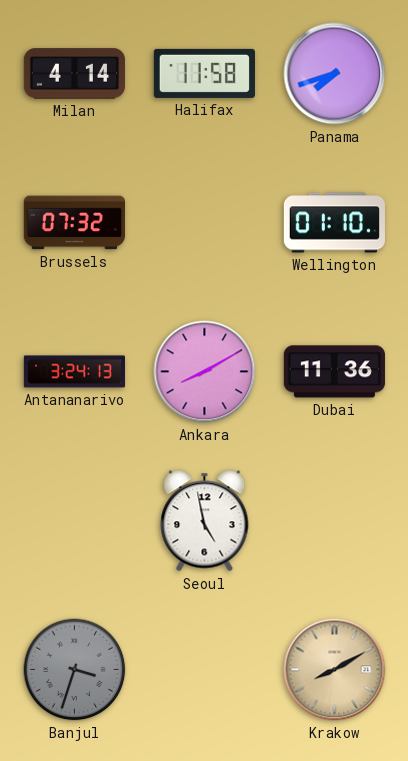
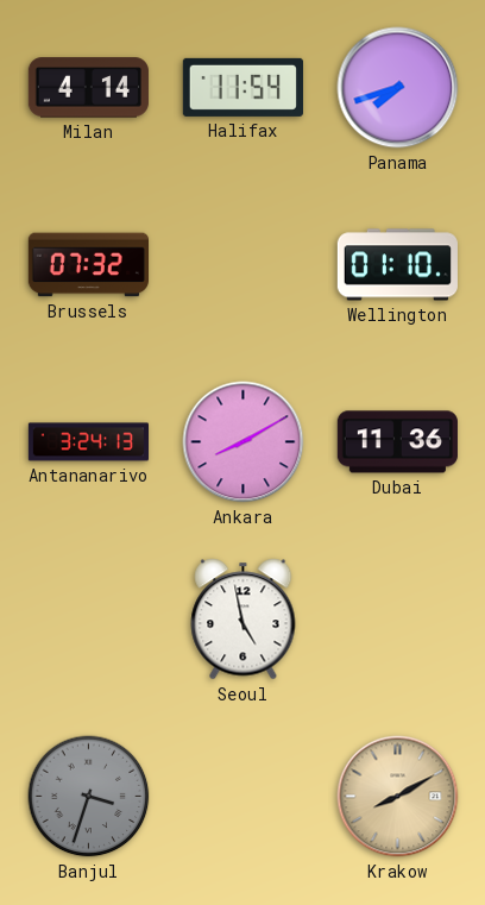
Halifax: 11:58 -> 11:54 (242, 87)
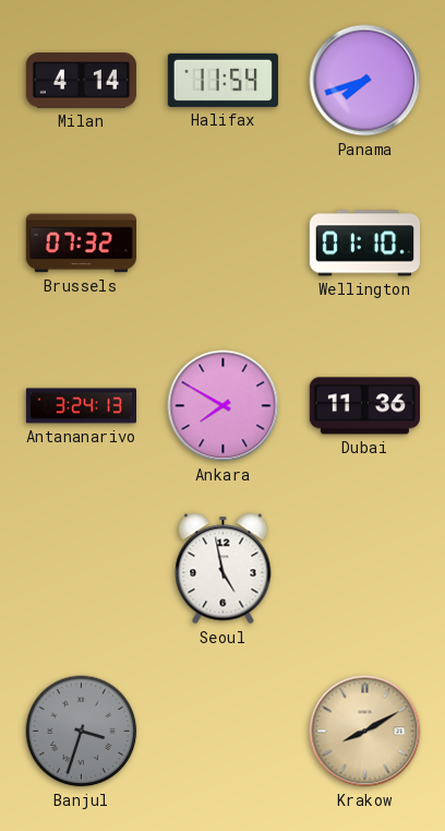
Ankara: 8:10 -> 7:50 (224, 406)
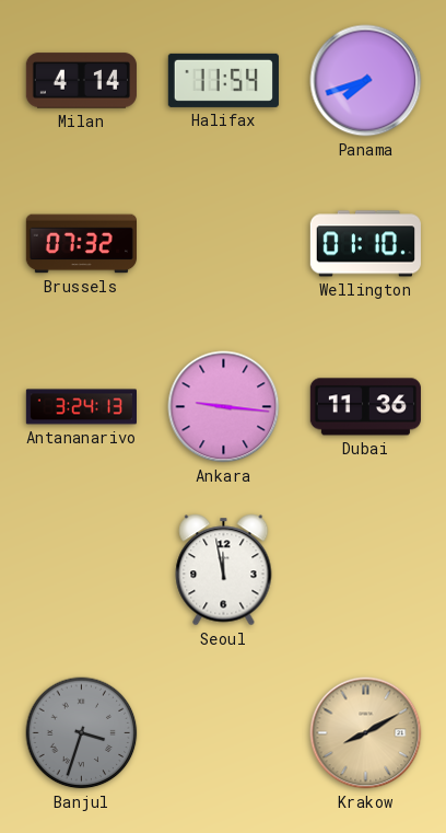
Ankara: 7:50 -> 9:16 (224, 407)
Seoul: 4:58 -> 11:58 (224, 570)
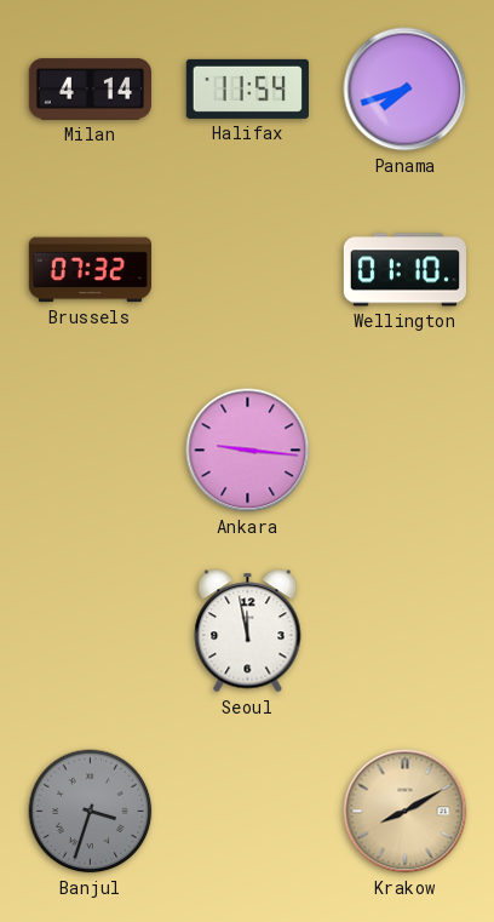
Antananarivo: 3:24 -> none (81, 407)
Dubai: 11:36 -> none (365, 407)
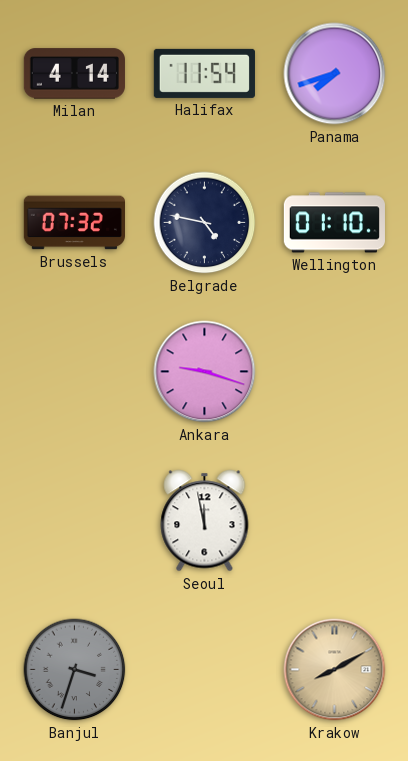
Belgrade: none -> 4:47 (205, 223)
Ankara: 9:16 -> 9:18 (205, 372)
